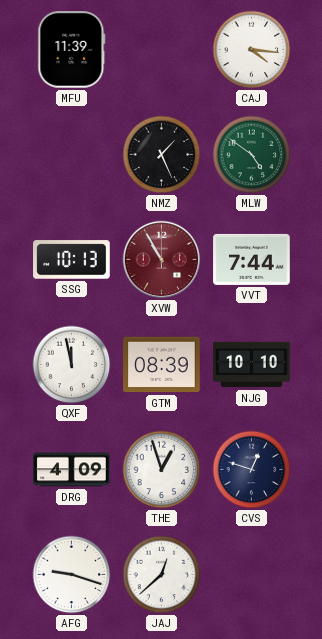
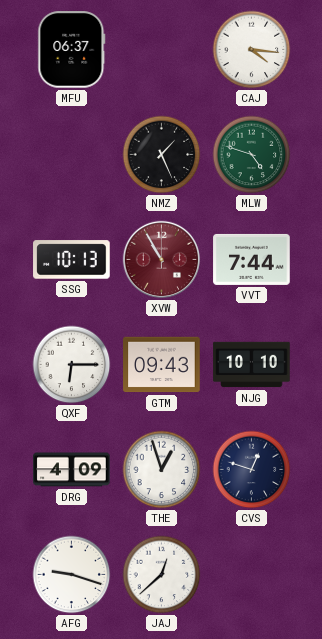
MFU: 11:39 -> 06:37 (72, 50)
MLW: 4:51 -> 4:48 (252, 155)
QXF: 11:58 -> 6:15 (72, 365)
GTM: 08:39 -> 09:43 (162, 365)
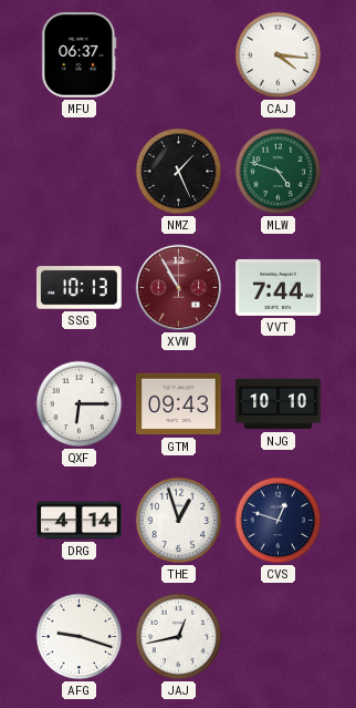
DRG: 4:09 -> 4:14 (80, 521)
JAJ: 12:38 -> 12:43 (179, 637)
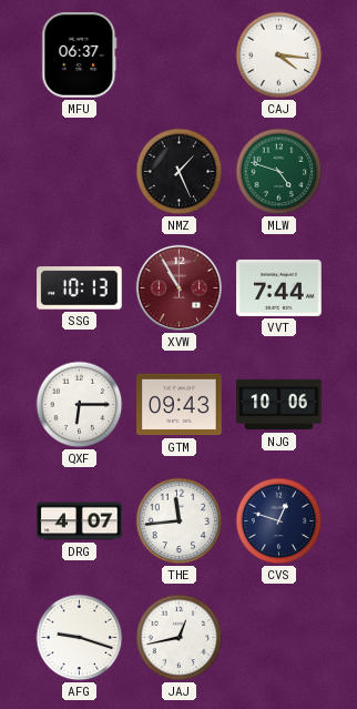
NJG: 10:10 -> 10:06 (279, 405)
DRG: 4:14 -> 4:07 (80, 521)
THE: 12:57 -> 11:44 (180, 521)
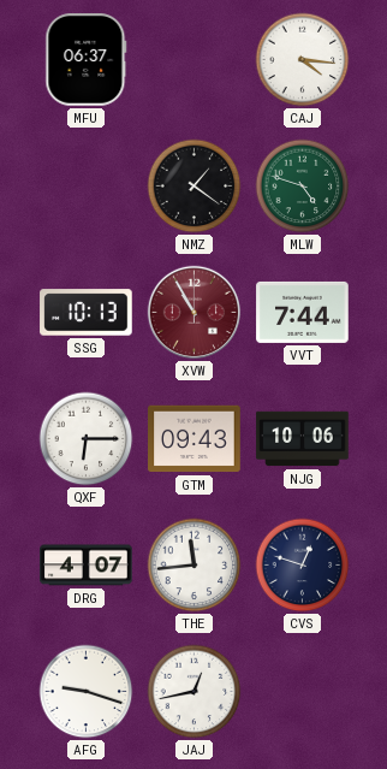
NMZ: 1:26 -> 1:21 (195, 187)
